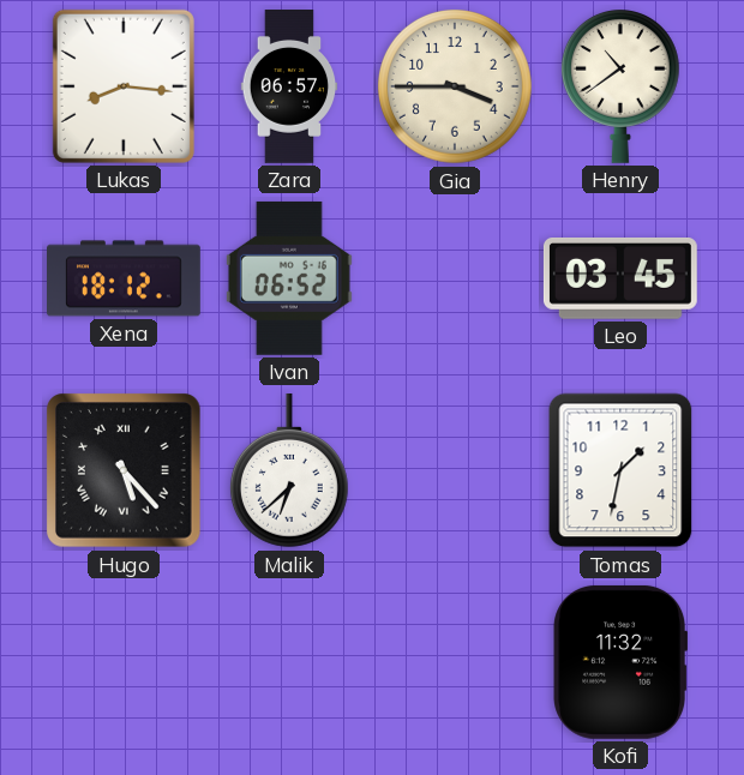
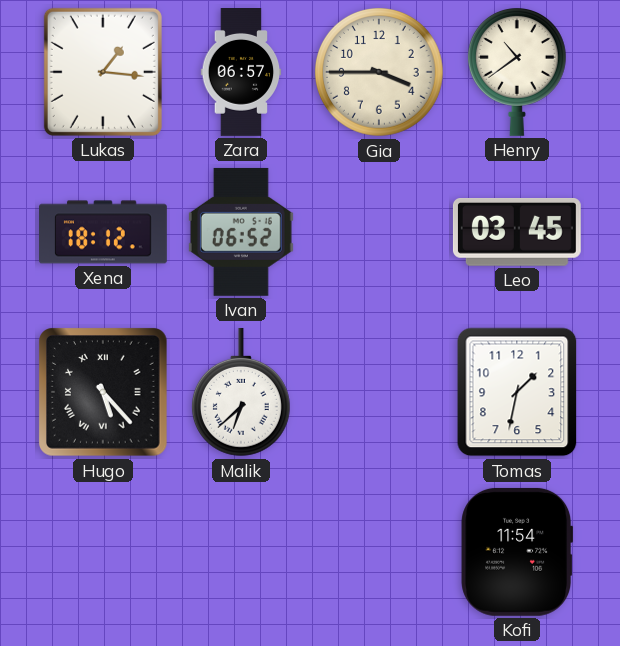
Lukas: 8:16 -> 1:16 (103, 72)
Kofi: 11:32 -> 11:54 (517, 552)
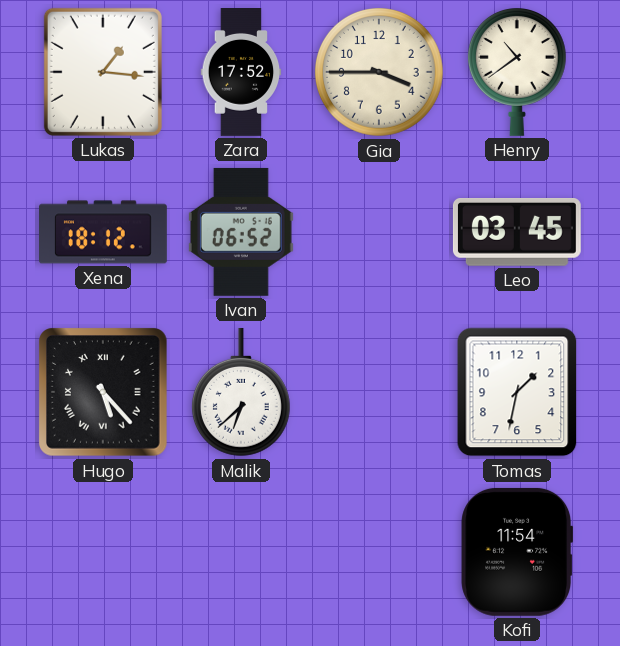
Zara: 06:57 -> 17:52 (241, 73)
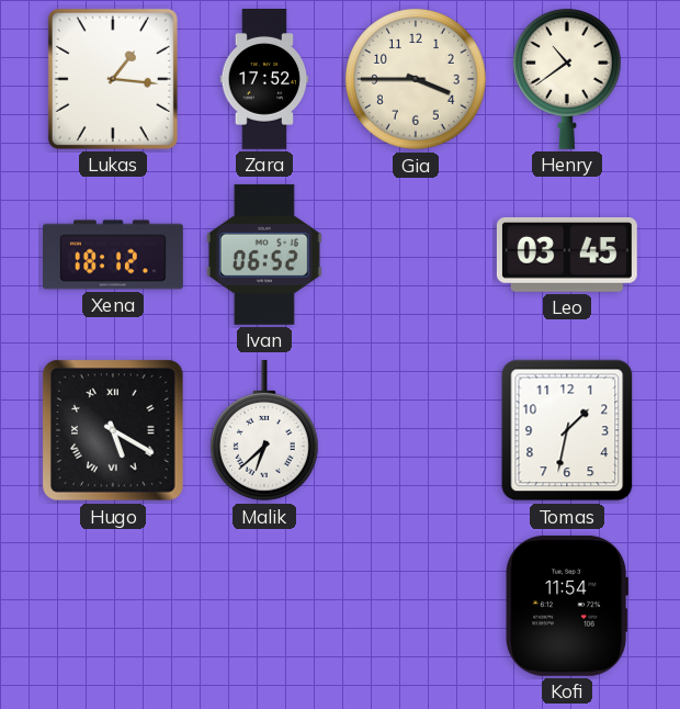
Hugo: 5:23 -> 5:20 (114, 431)
